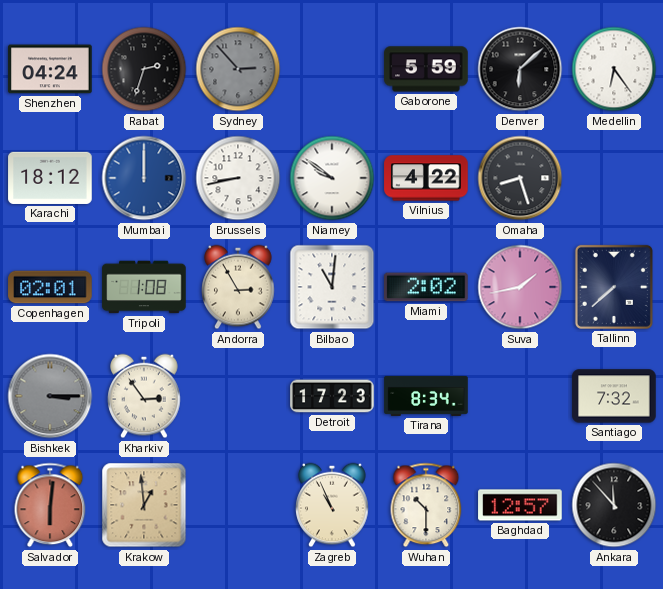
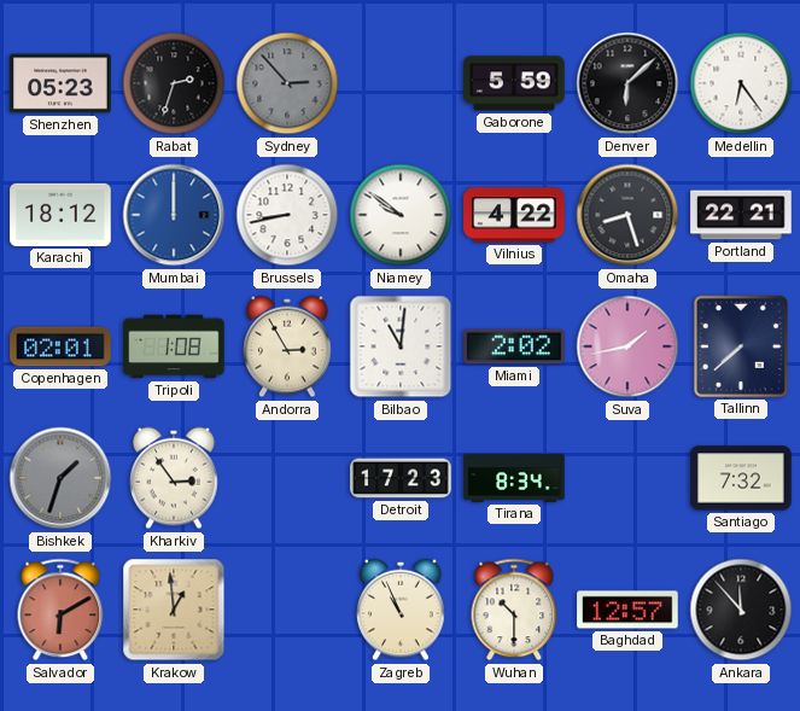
Shenzhen: 04:24 -> 05:23 (60, 83)
Portland: none -> 22:21 (741, 215)
Bishkek: 3:15 -> 1:33 (60, 478)
Salvador: 6:01 -> 6:10 (60, 610)
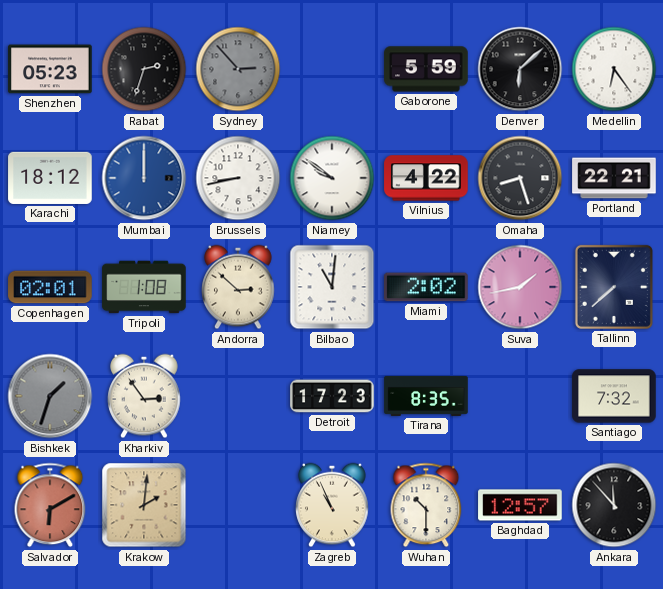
Andorra: 2:55 -> 2:52 (238, 287)
Tirana: 8:34 -> 8:35 (426, 396)
Krakow: 12:59 -> 2:01 (144, 505)
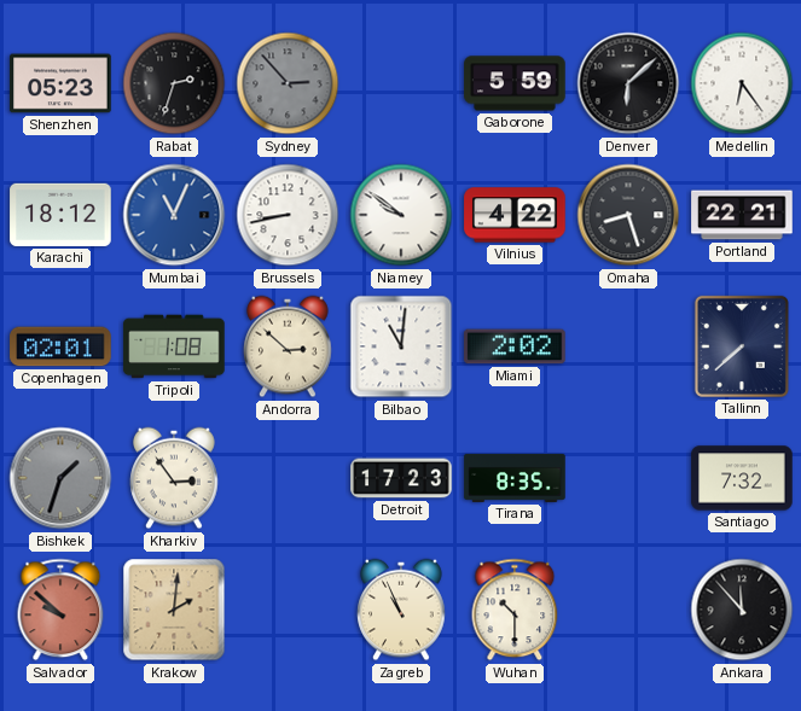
Mumbai: 12:00 -> 11:04 (174, 215)
Suva: 1:43 -> none (520, 287)
Salvador: 6:10 -> 9:52 (60, 610)
Baghdad: 12:57 -> none (520, 505)
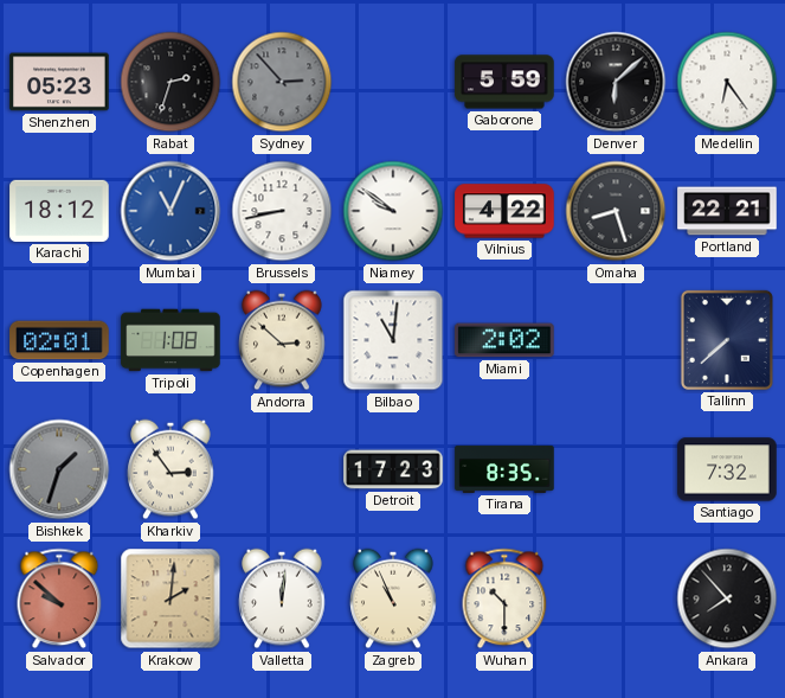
Valletta: none -> 12:01 (282, 598)
Ankara: 11:53 -> 7:53 (727, 598)
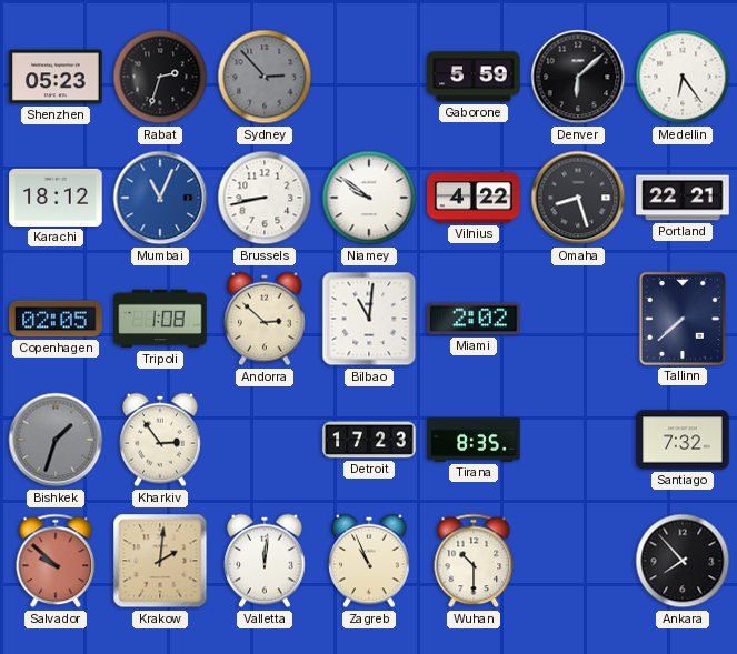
Copenhagen: 02:01 -> 02:05 (56, 319)
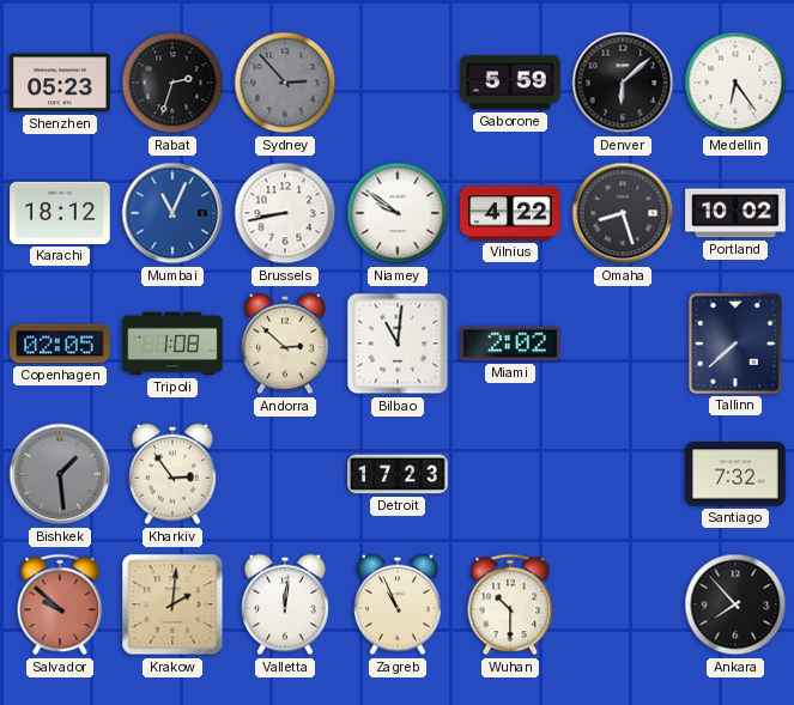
Portland: 22:21 -> 10:02 (735, 213)
Bishkek: 1:33 -> 1:29 (60, 474)
Tirana: 8:35 -> none (474, 440)
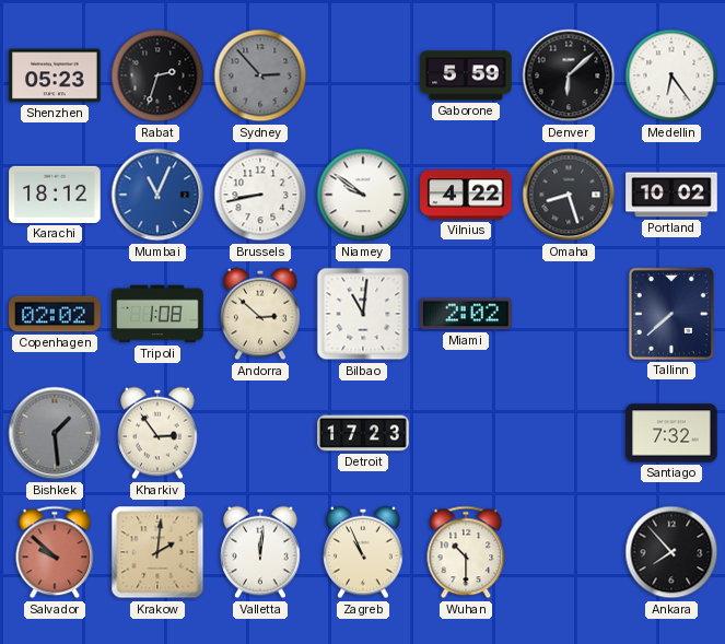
Copenhagen: 02:05 -> 02:02 (55, 314)
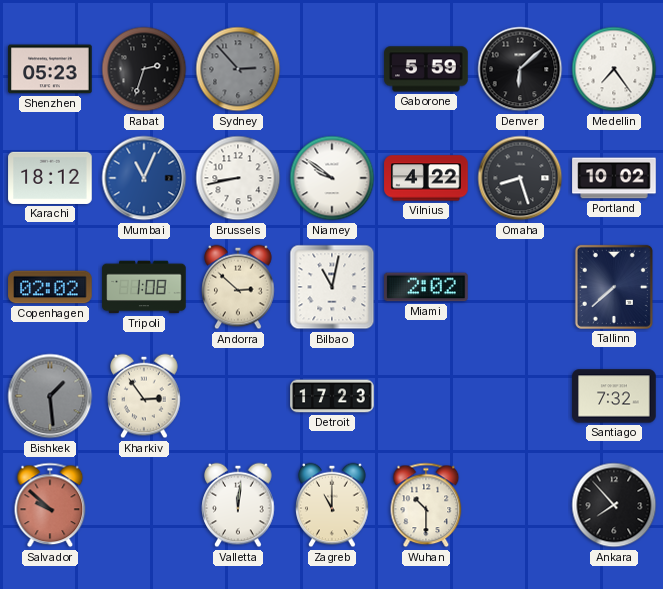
Medellin: 6:24 -> 7:24 (614, 69)
Bilbao: 11:01 -> 11:02 (332, 287)
Krakow: 2:01 -> none (157, 552)
Zagreb: 10:56 -> 11:00 (332, 505)
